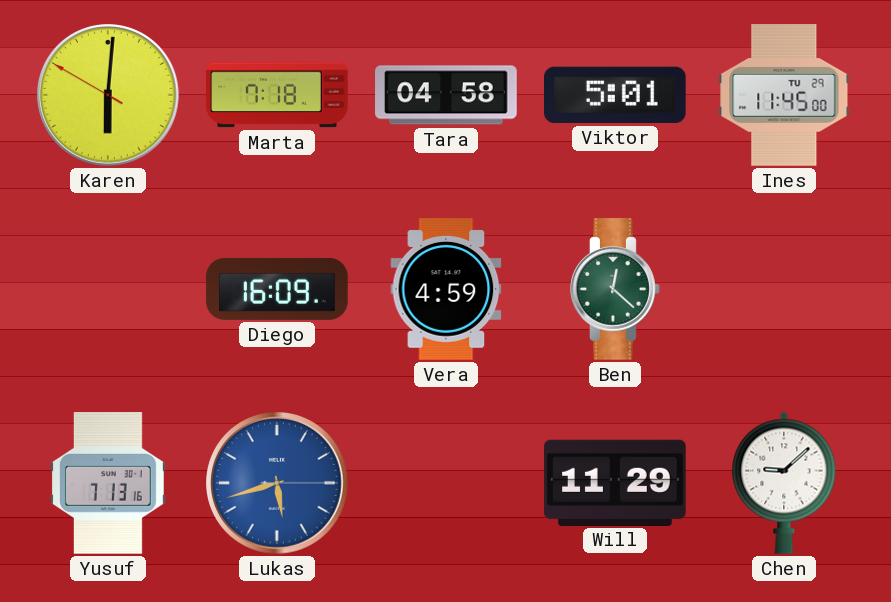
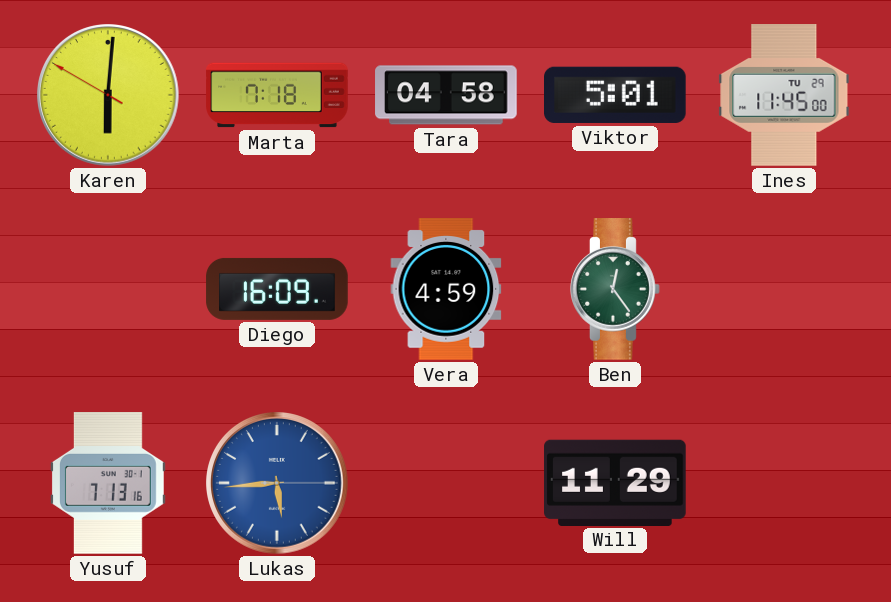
Ben: 12:22 -> 12:24 (615, 289)
Lukas: 5:42 -> 5:44 (278, 484)
Chen: 9:08 -> none (784, 483)
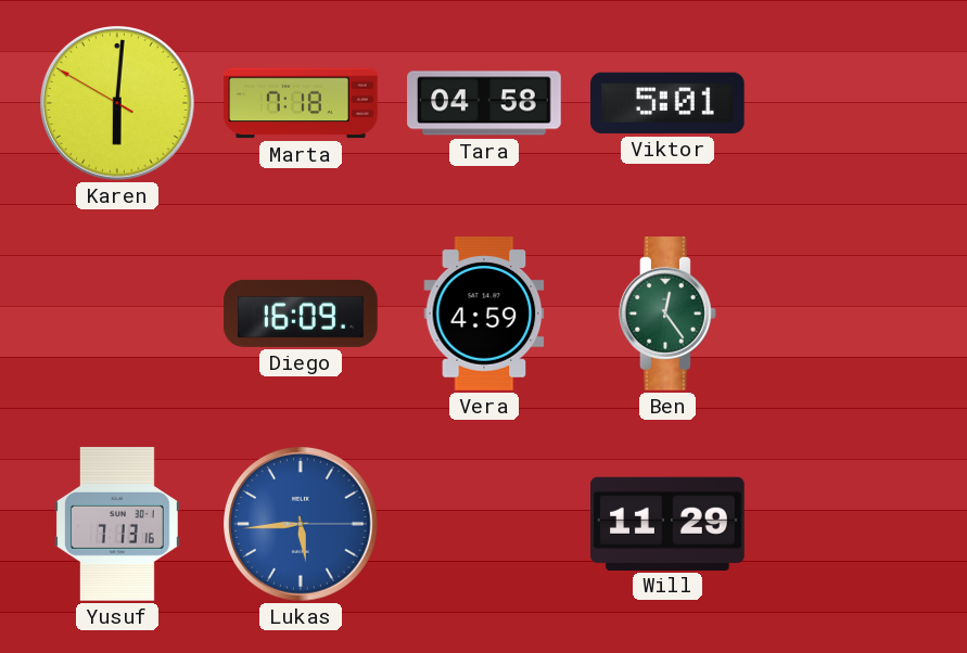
Ines: 11:45 -> none (784, 95)
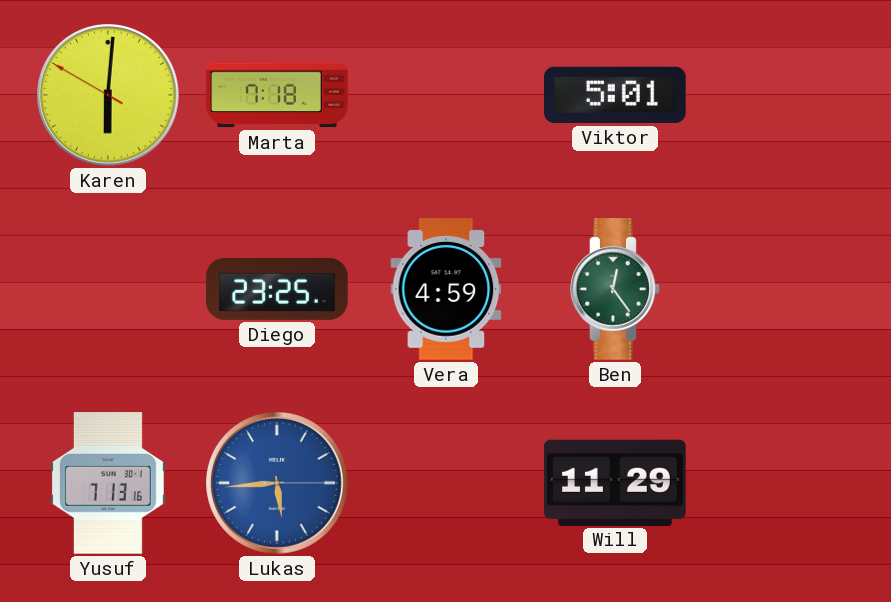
Tara: 04:58 -> none (484, 103)
Diego: 16:09 -> 23:25 (277, 289)
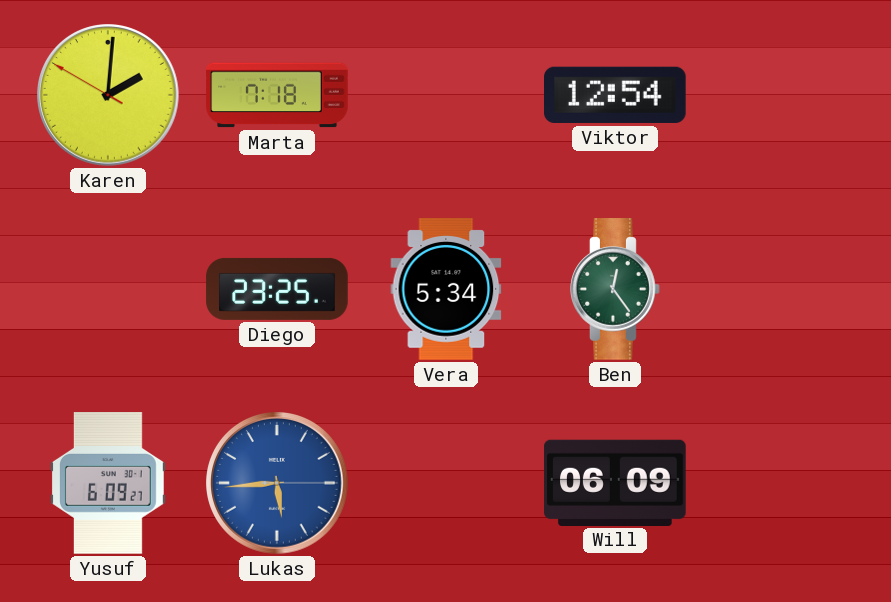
Karen: 6:00 -> 2:00 (109, 96)
Viktor: 5:01 -> 12:54 (616, 95)
Vera: 4:59 -> 5:34 (446, 289)
Yusuf: 7:13 -> 6:09 (108, 483)
Will: 11:29 -> 06:09 (615, 482)
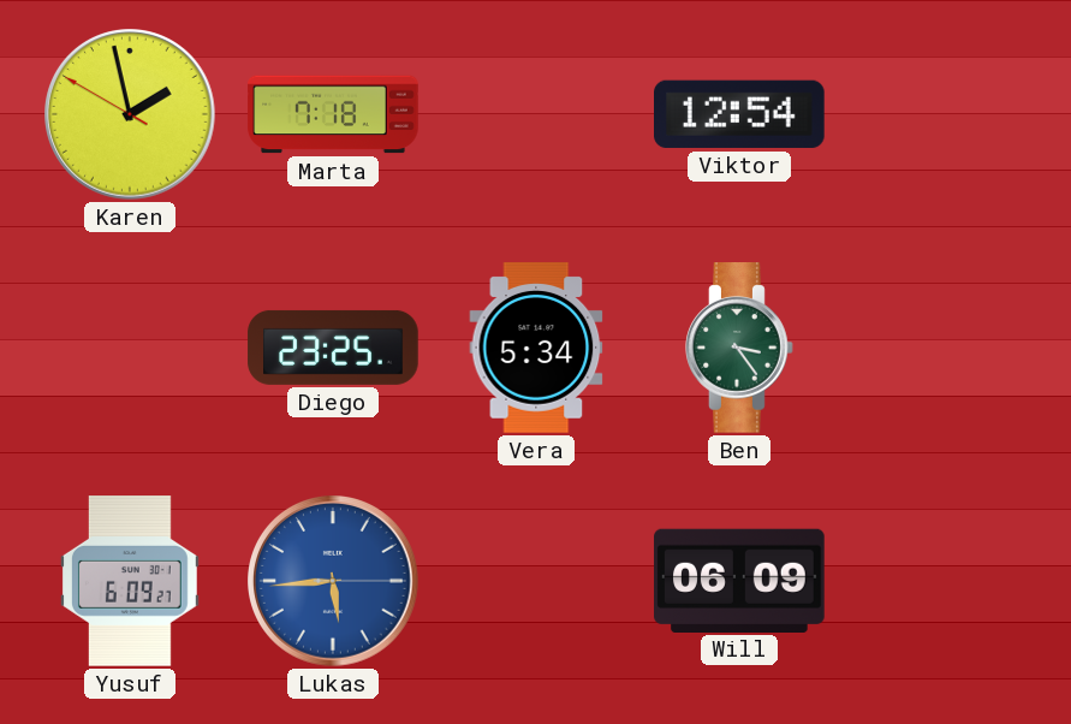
Karen: 2:00 -> 1:57 (131, 115)
Ben: 12:24 -> 3:24 (739, 348)
